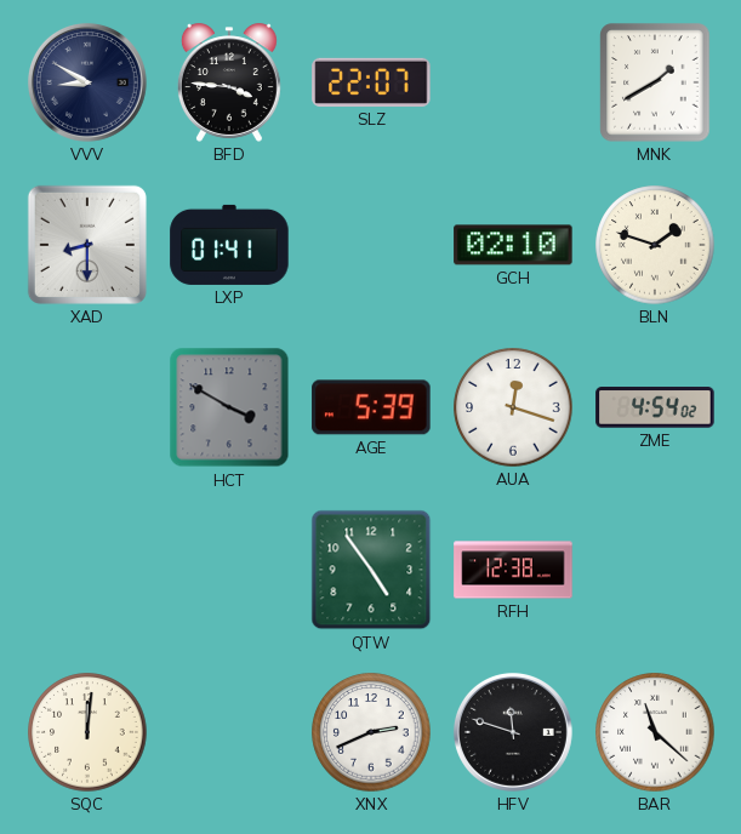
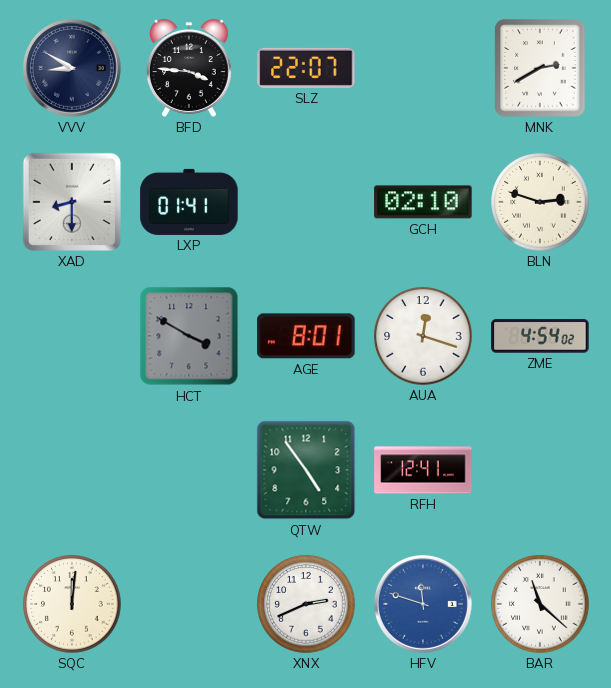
MNK: 1:40 -> 2:40 (540, 68)
BLN: 1:48 -> 2:48 (540, 202)
AGE: 5:39 -> 8:01 (306, 336)
RFH: 12:38 -> 12:41 (423, 470)
HFV dial: black -> blue (423, 604)
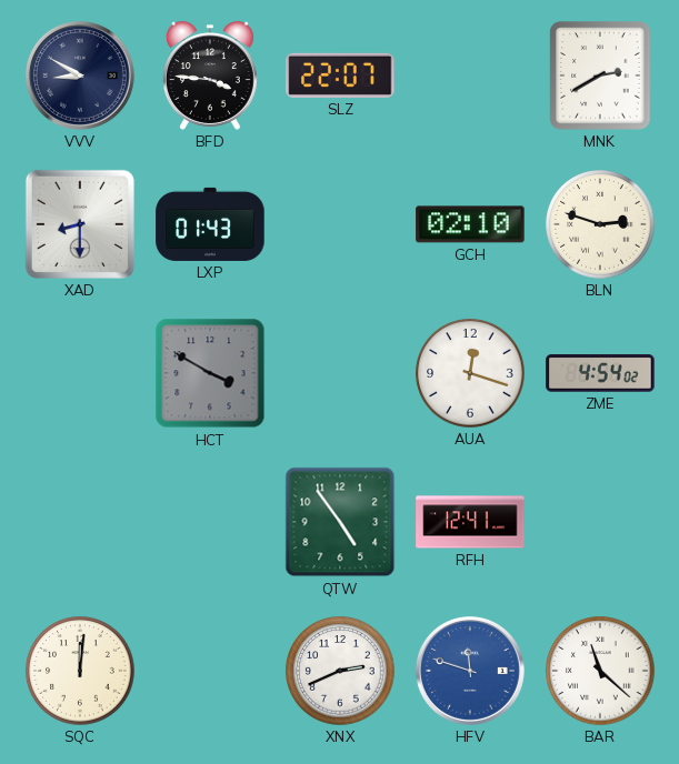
LXP: 01:41 -> 01:43 (210, 224)
AGE: 8:01 -> none (306, 336)
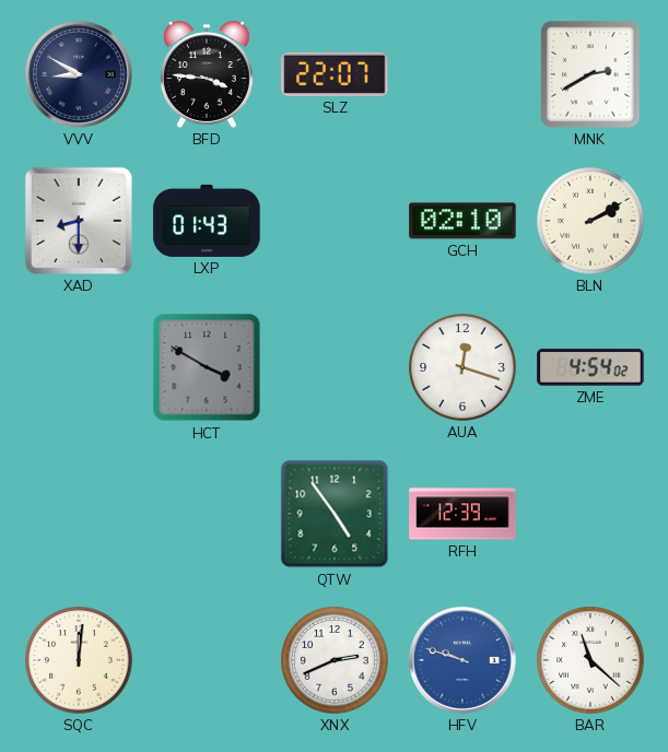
BLN: 2:48 -> 2:10 (590, 221)
RFH: 12:41 -> 12:39 (462, 514)
HFV: 11:48 -> 9:48 (462, 660)
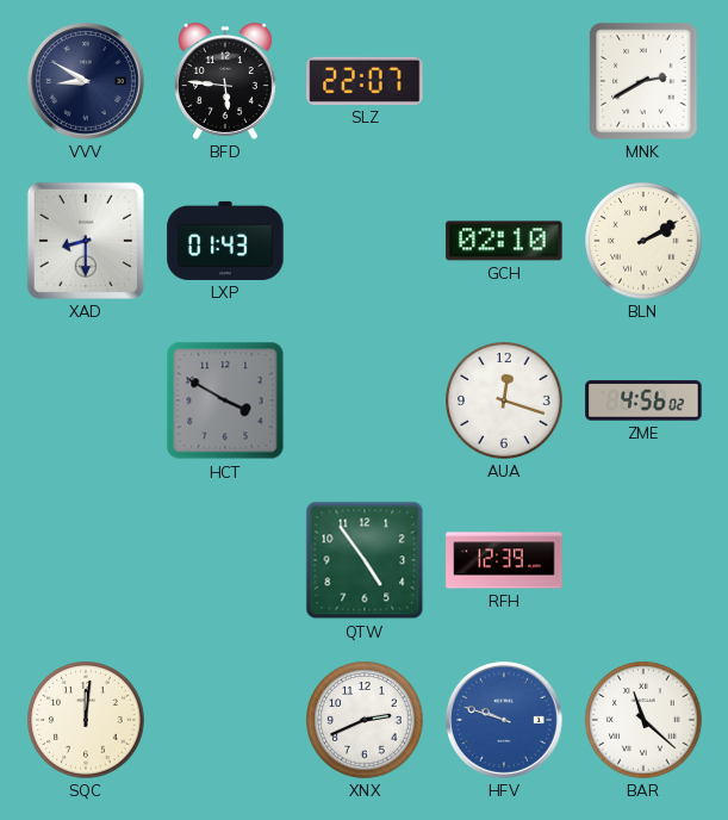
BFD: 3:46 -> 5:46 (225, 81)
ZME: 4:54 -> 4:56 (643, 400)
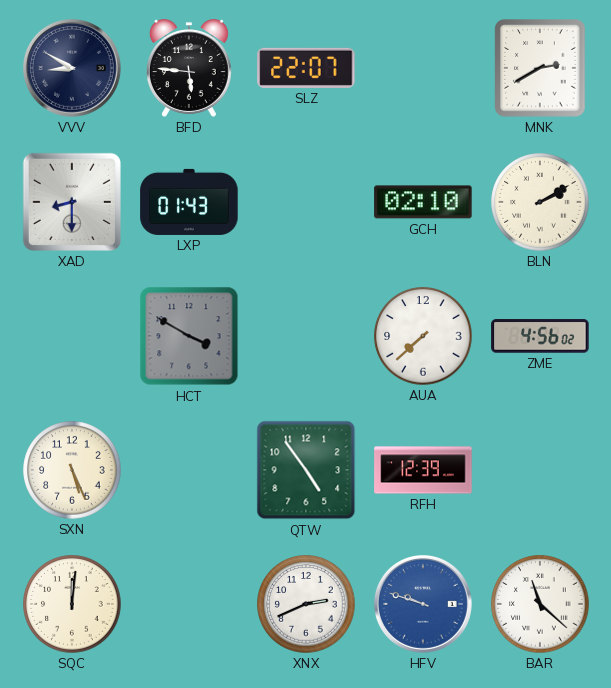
AUA: 12:18 -> 7:38 (423, 336)
SXN: none -> 5:26 (72, 470)
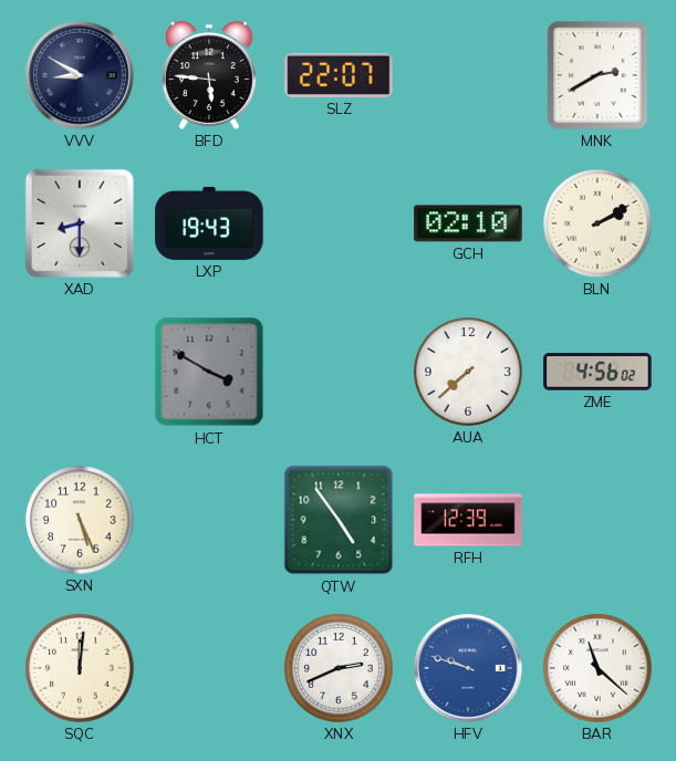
LXP: 01:43 -> 19:43 (209, 223)
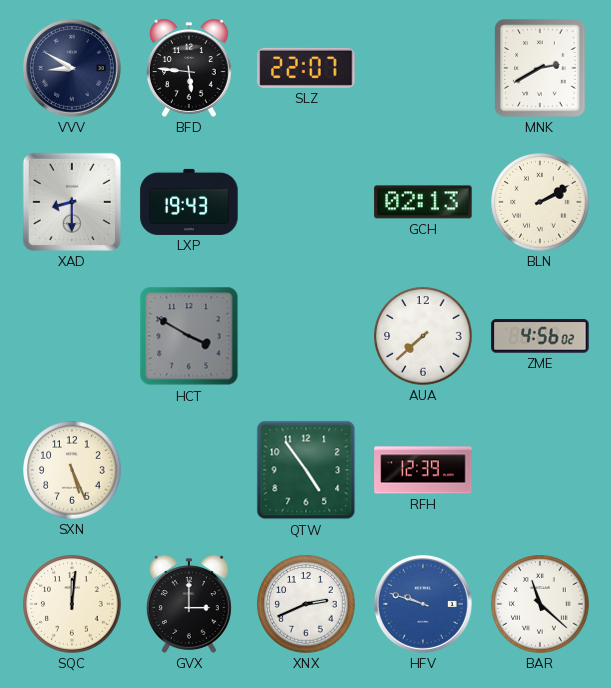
GCH: 02:10 -> 02:13 (423, 202)
GVX: none -> 3:00 (189, 604)
